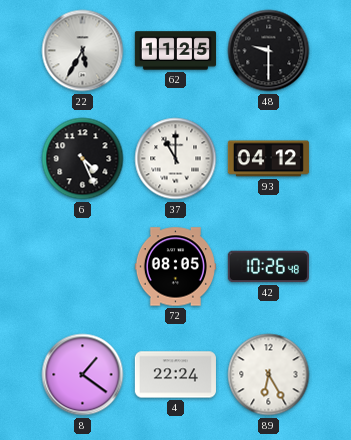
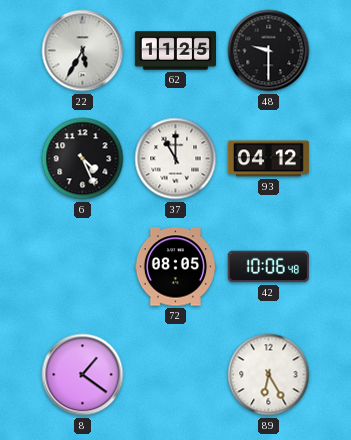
42: 10:26 -> 10:06 (268, 267)
4: 22:24 -> none (175, 375)
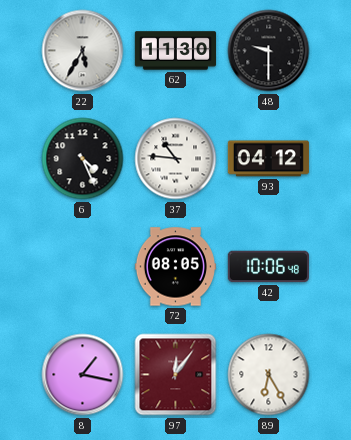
62: 11:25 -> 11:30 (175, 51)
37: 11:00 -> 10:46 (176, 159)
8: 1:21 -> 1:17 (83, 375)
97: none -> 12:06 (176, 375)
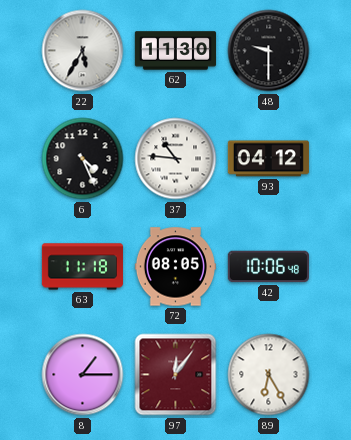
63: none -> 11:18 (82, 267)
8: 1:17 -> 1:15 (83, 375)
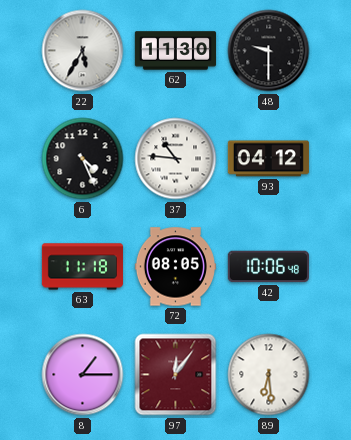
89: 6:25 -> 6:29 (269, 375)
